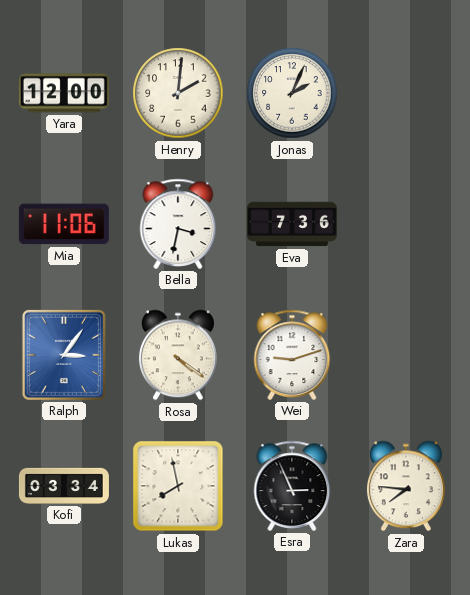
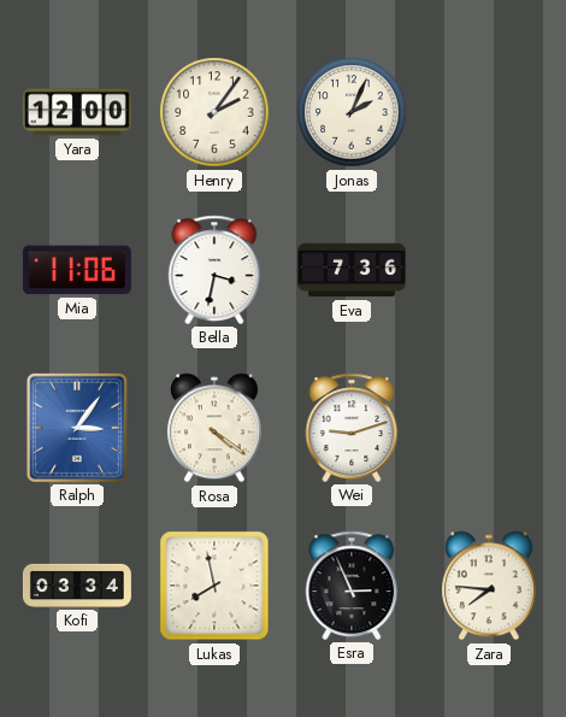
Henry: 2:01 -> 2:06 (214, 112)
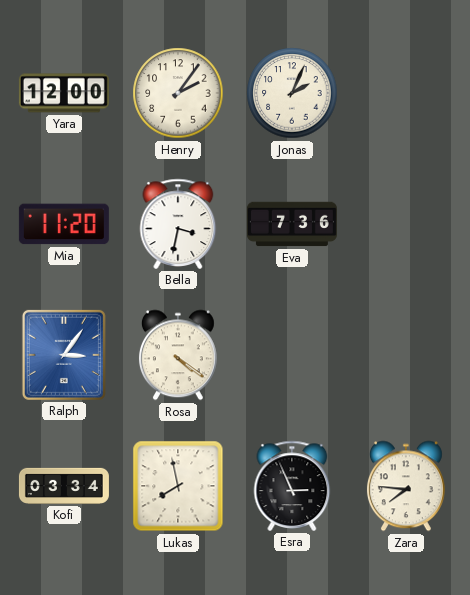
Mia: 11:06 -> 11:20 (64, 224)
Wei: 9:12 -> none (352, 428)
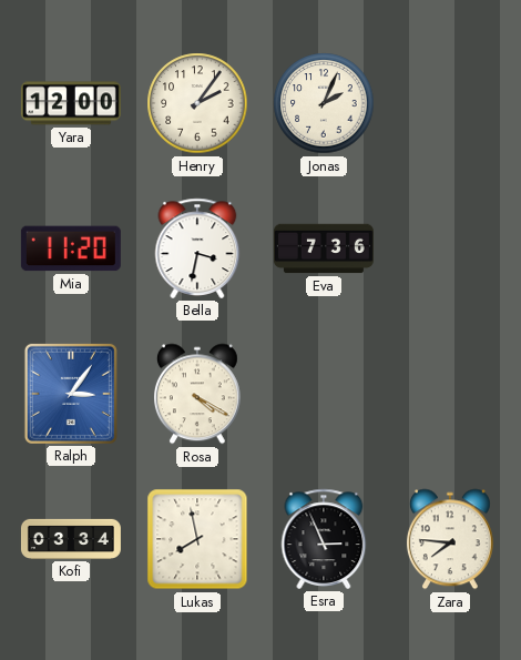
Rosa: 4:21 -> 4:20 (197, 394)
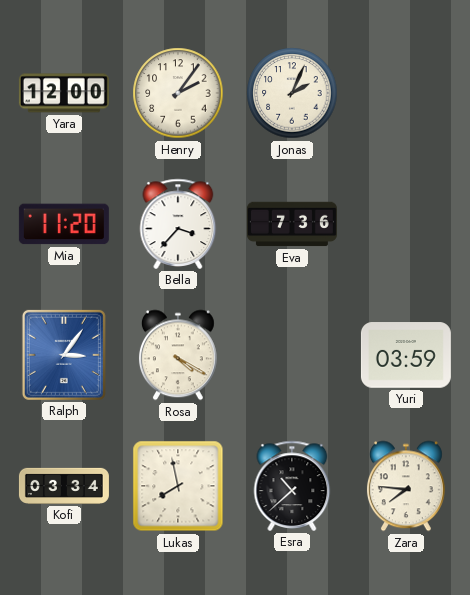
Bella: 3:32 -> 3:37 (178, 224)
Yuri: none -> 03:59 (406, 355)
Esra: 2:56 -> 10:38 (292, 486)
